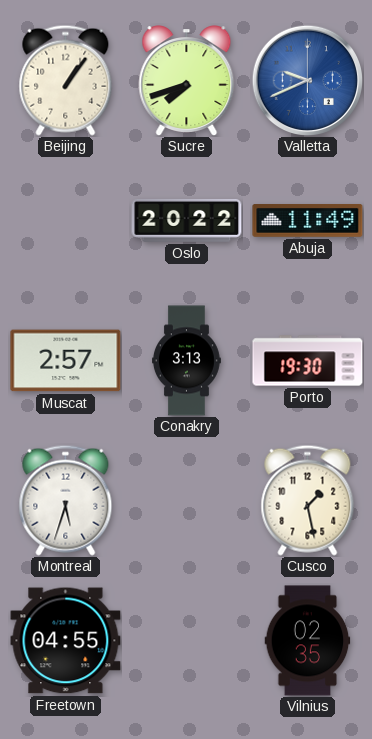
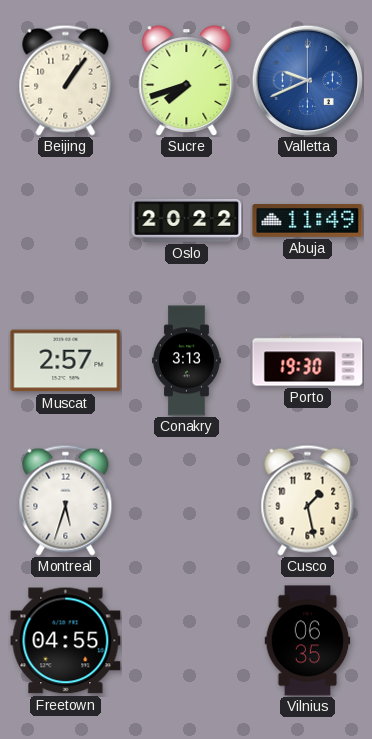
Vilnius: 02:35 -> 06:35 (308, 641)
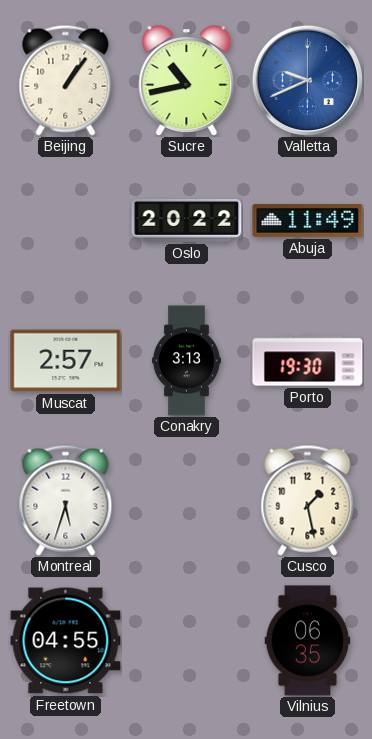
Sucre: 7:42 -> 10:43 (187, 81)
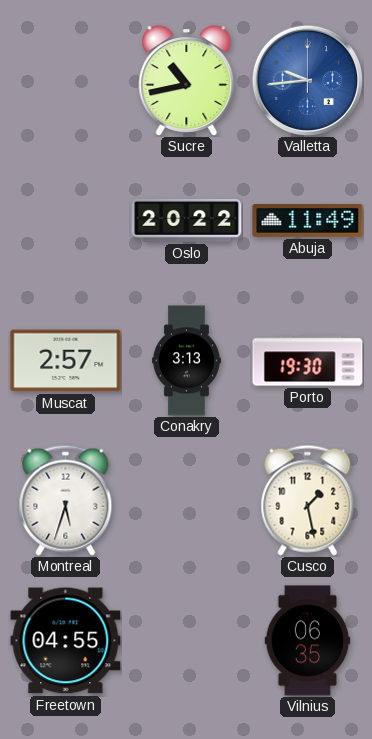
Beijing: 1:06 -> none (66, 80)
Valletta: 9:41 -> 9:44 (307, 80)
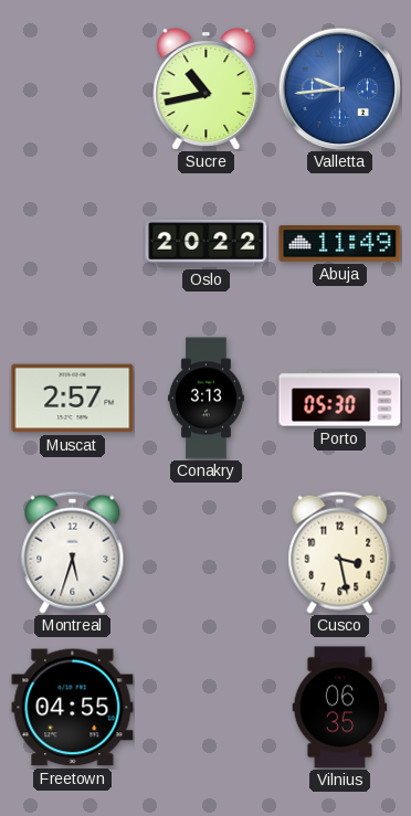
Porto: 19:30 -> 05:30 (340, 399)
Cusco: 1:28 -> 3:28 (340, 552)
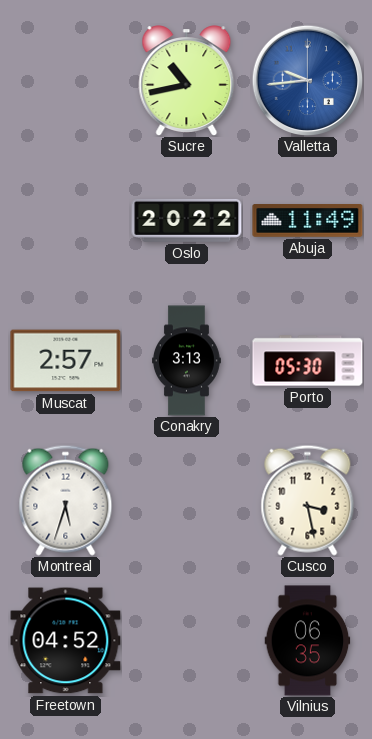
Freetown: 04:55 -> 04:52 (66, 641)
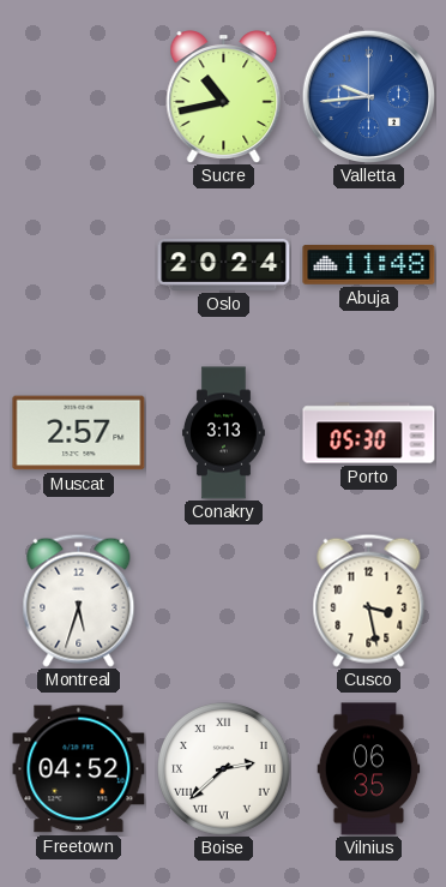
Oslo: 20:22 -> 20:24 (224, 264)
Abuja: 11:49 -> 11:48 (369, 265)
Boise: none -> 2:38 (224, 769)
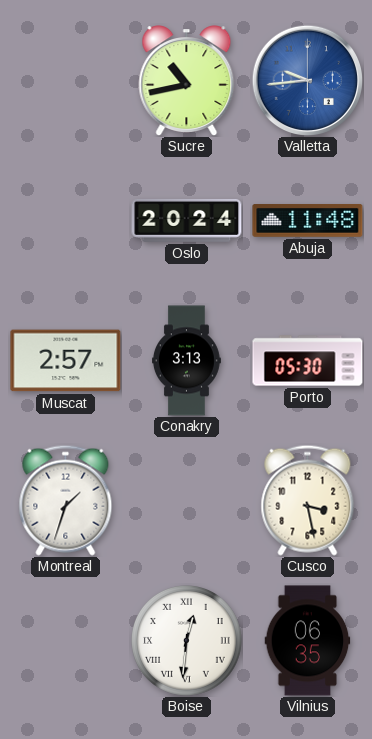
Montreal: 5:33 -> 1:33 (66, 500)
Freetown: 04:52 -> none (79, 769)
Boise: 2:38 -> 12:31 (187, 641)
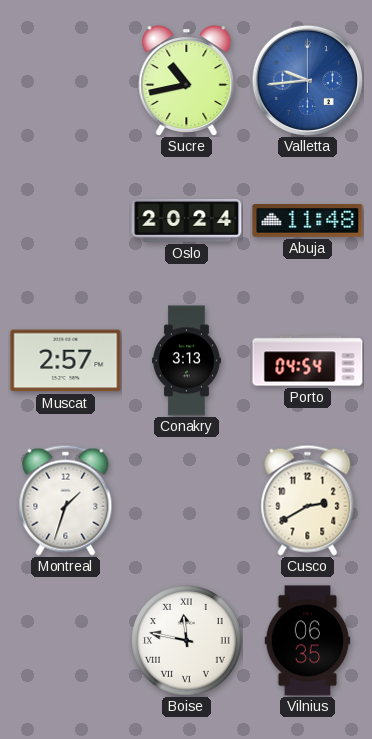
Porto: 05:30 -> 04:54 (308, 361)
Cusco: 3:28 -> 2:40 (308, 500)
Boise: 12:31 -> 11:47 (187, 641)
